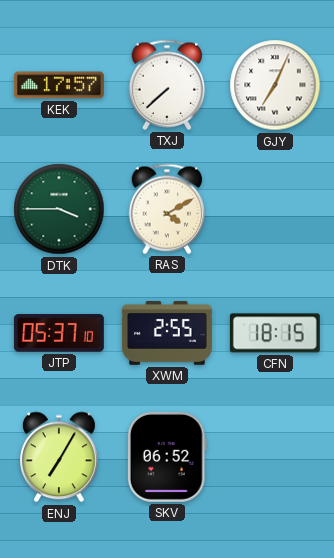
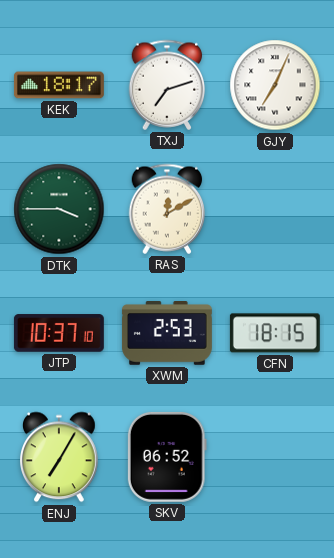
KEK: 17:57 -> 18:17 (59, 85)
TXJ: 7:38 -> 7:12 (167, 85)
RAS: 4:10 -> 12:10 (167, 209)
JTP: 05:37 -> 10:37 (59, 333)
XWM: 2:55 -> 2:53 (167, 334)
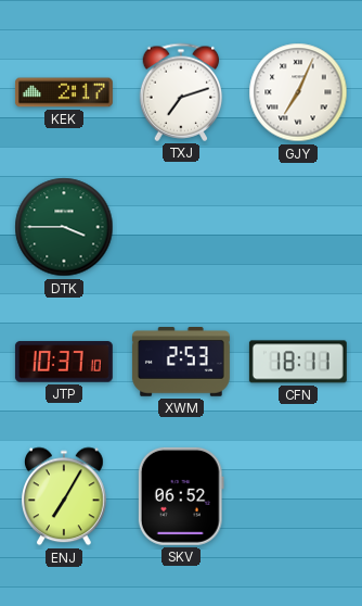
KEK: 18:17 -> 2:17 (64, 92)
RAS: 12:10 -> none (167, 209)
CFN: 18:15 -> 18:11 (298, 362)
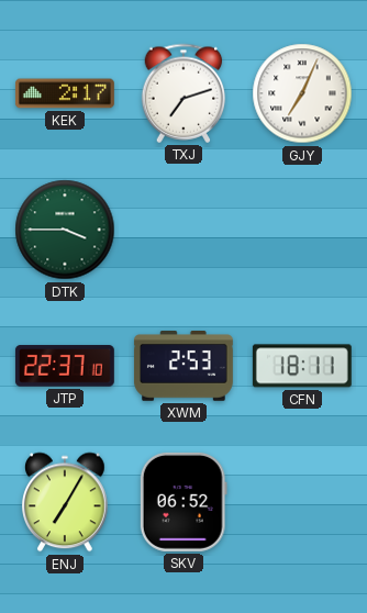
JTP: 10:37 -> 22:37 (65, 366)
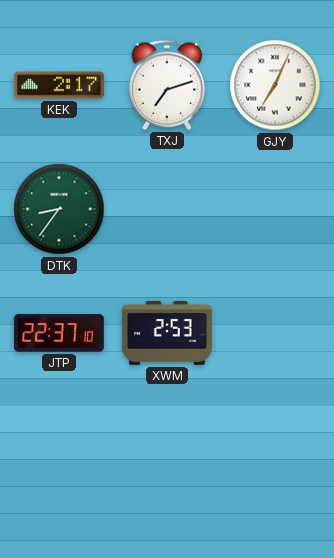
DTK: 3:45 -> 8:36 (59, 209)
CFN: 18:11 -> none (302, 366)
ENJ: 7:05 -> none (66, 502)
SKV: 06:52 -> none (183, 502)
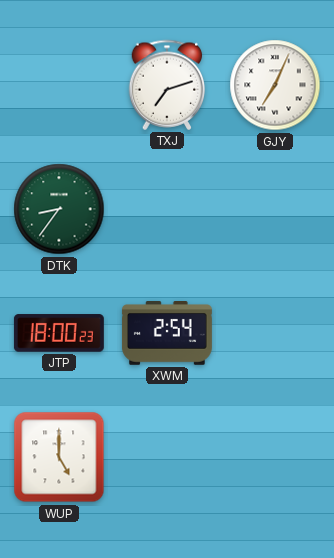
KEK: 2:17 -> none (59, 85)
JTP: 22:37 -> 18:00 (59, 333)
XWM: 2:53 -> 2:54 (167, 334)
WUP: none -> 5:00 (59, 457)
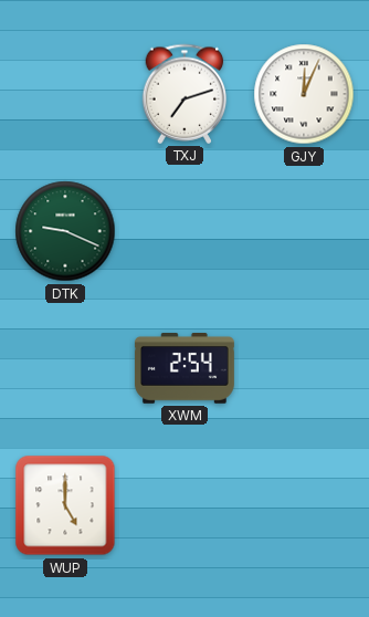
GJY: 7:04 -> 12:04 (304, 94)
DTK: 8:36 -> 9:19 (65, 231)
JTP: 18:00 -> none (59, 333)
